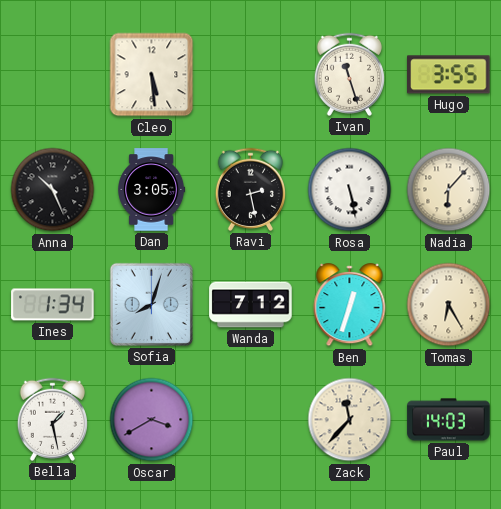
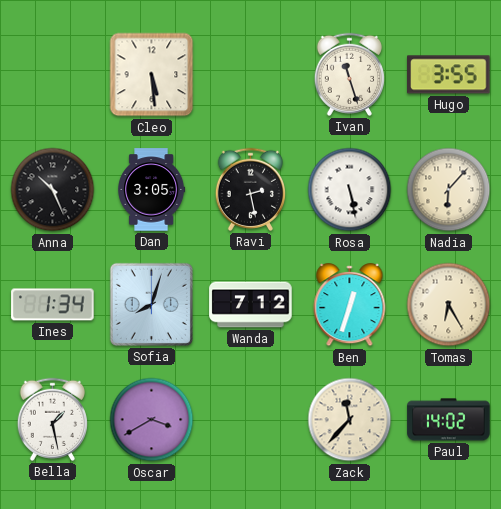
Paul: 14:03 -> 14:02 (449, 420)
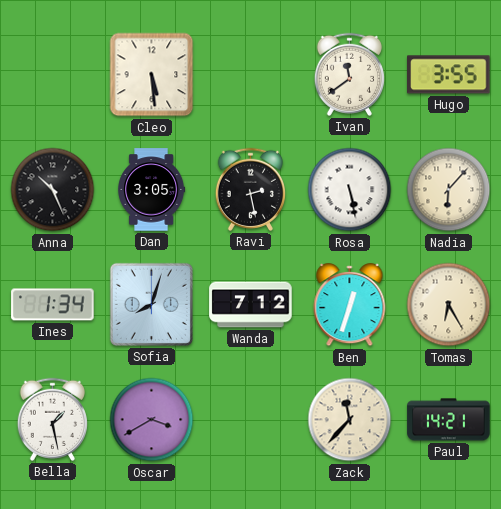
Ivan: 11:27 -> 11:39 (349, 74)
Paul: 14:02 -> 14:21 (449, 420)
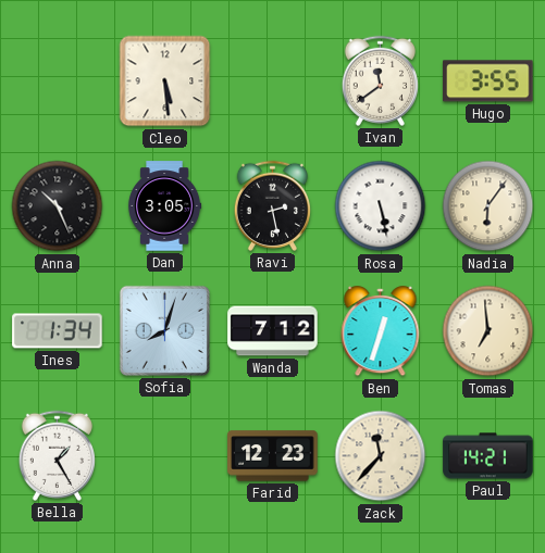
Nadia: 6:07 -> 6:06 (488, 206)
Tomas: 6:25 -> 6:59 (488, 331)
Bella: 1:28 -> 1:25 (57, 455)
Oscar: 3:40 -> none (152, 420)
Farid: none -> 12:23 (273, 456)
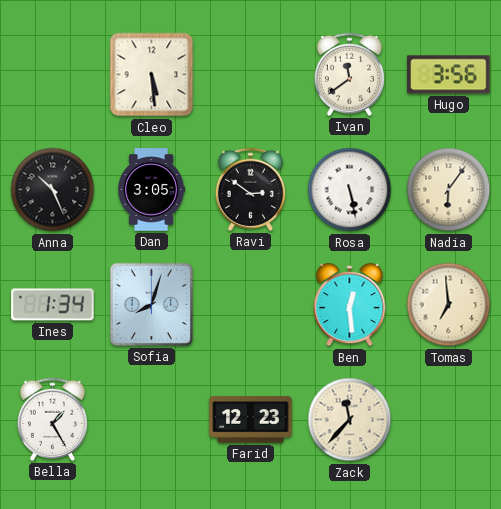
Hugo: 3:55 -> 3:56 (449, 75)
Ravi: 2:28 -> 2:51 (250, 189)
Wanda: 7:12 -> none (273, 331)
Ben: 12:33 -> 12:29 (350, 305)
Paul: 14:21 -> none (488, 456)
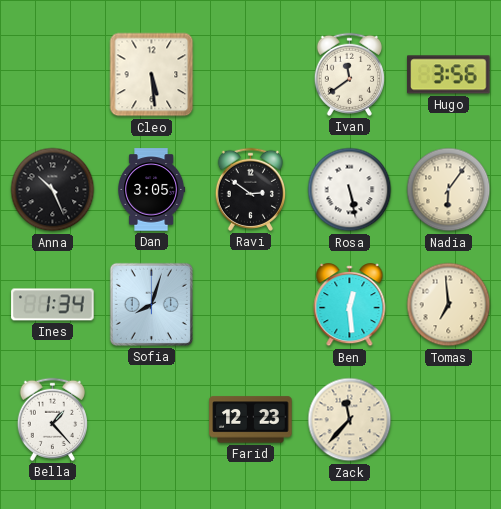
Bella: 1:25 -> 1:23 (52, 419)
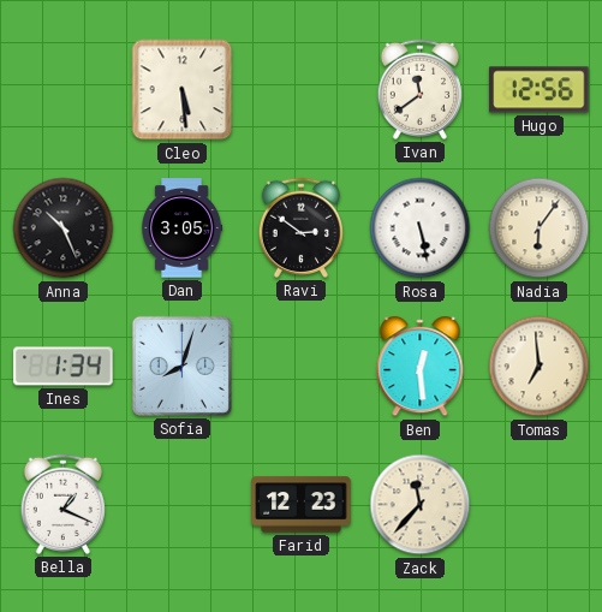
Hugo: 3:56 -> 12:56 (540, 90)
Bella: 1:23 -> 1:19 (62, 504)
